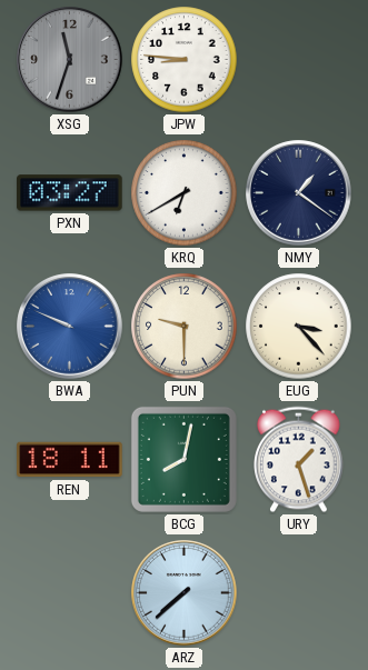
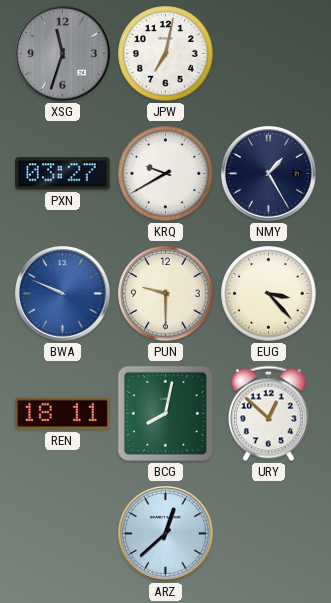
JPW: 8:46 -> 7:02 (166, 54)
KRQ: 6:40 -> 9:40 (166, 174)
NMY: 1:21 -> 1:25 (269, 174)
URY: 1:27 -> 12:52 (269, 414)
ARZ: 7:38 -> 12:38 (166, 534)
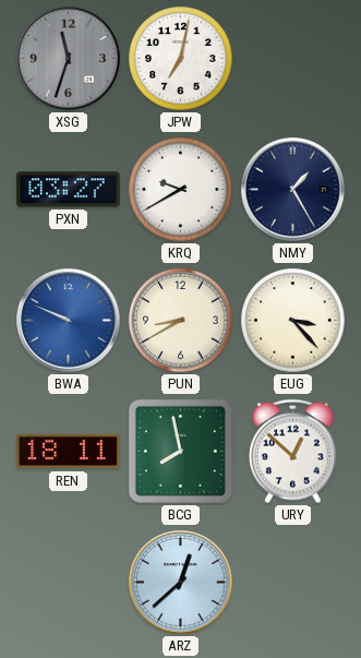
PUN: 9:30 -> 8:40 (181, 321)
BCG: 8:02 -> 7:58 (180, 451)
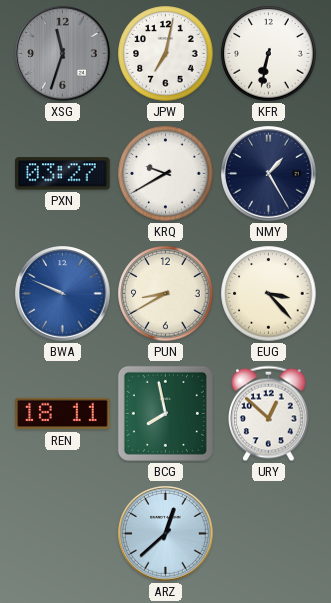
KFR: none -> 6:32 (269, 54)
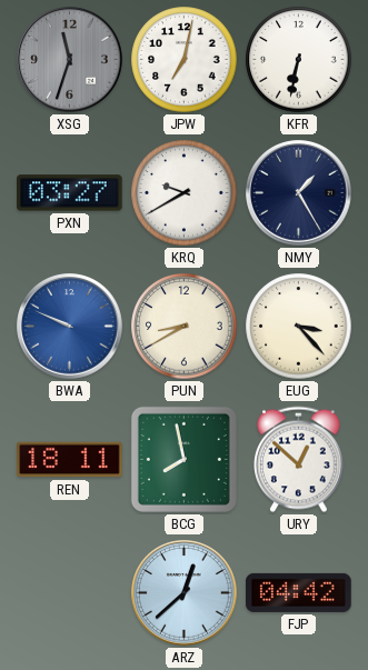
FJP: none -> 04:42 (299, 592)
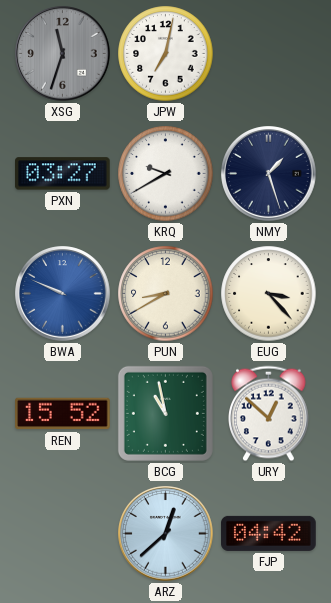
KFR: 6:32 -> none (299, 60)
NMY: 1:25 -> 1:27 (269, 174)
REN: 18:11 -> 15:52 (63, 414)
BCG: 7:58 -> 10:58 (165, 413)
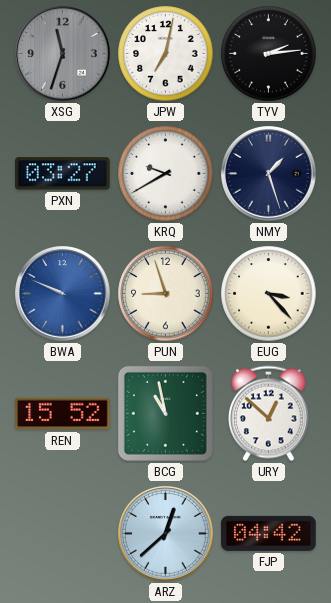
TYV: none -> 2:14 (269, 54)
PUN: 8:40 -> 8:57 (166, 294)
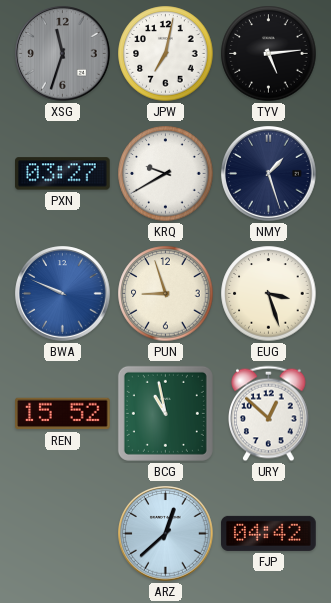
TYV: 2:14 -> 5:14 (269, 54)
EUG: 3:23 -> 3:27 (269, 294)
